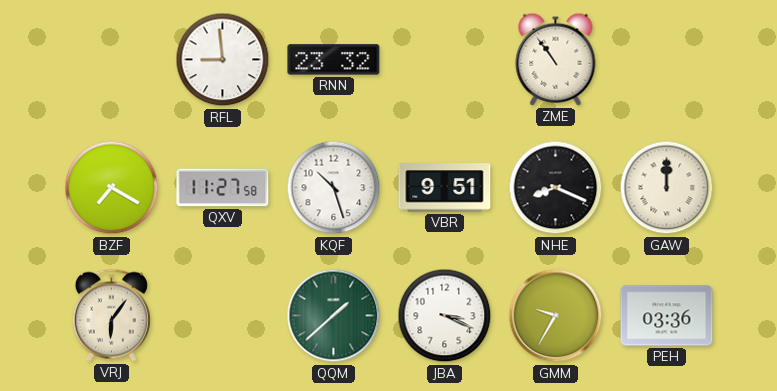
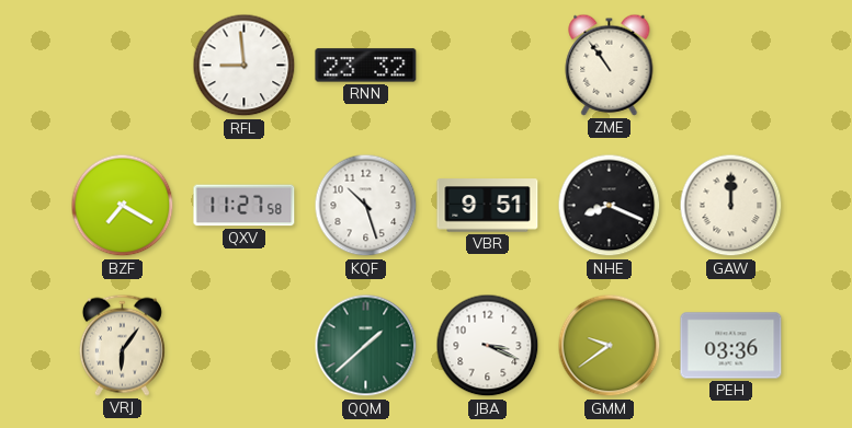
GMM: 9:35 -> 9:39 (610, 346)
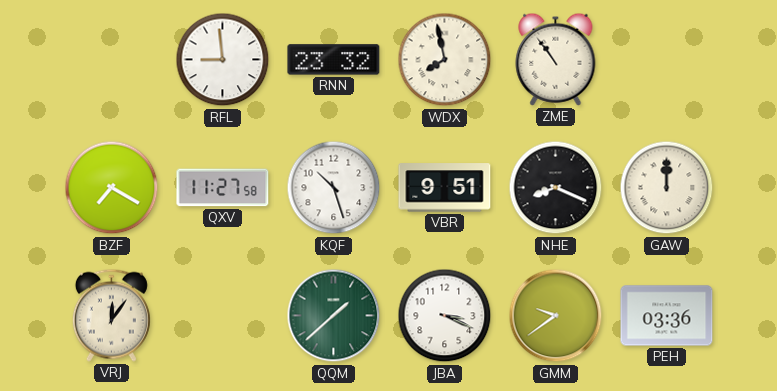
WDX: none -> 7:58 (445, 60)
VRJ: 6:06 -> 12:06 (111, 315)
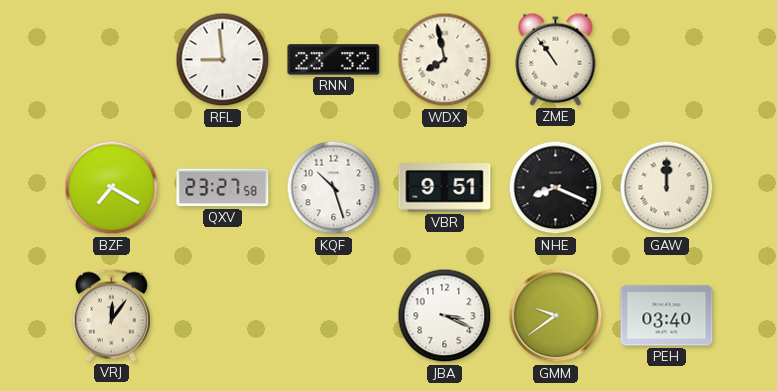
QXV: 11:27 -> 23:27 (223, 188)
QQM: 1:38 -> none (334, 316)
PEH: 03:36 -> 03:40 (667, 316)
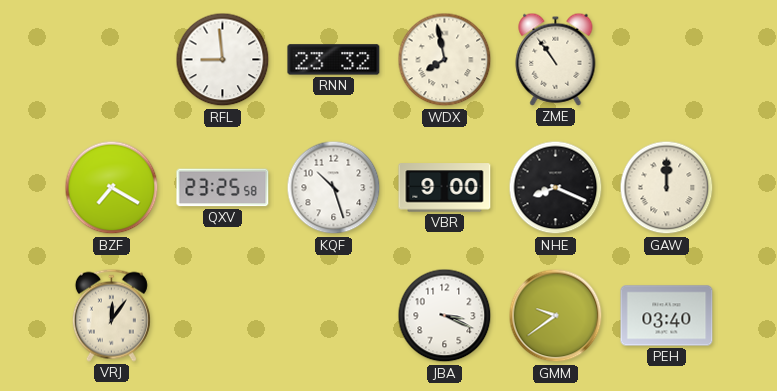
QXV: 23:27 -> 23:25 (223, 188)
VBR: 9:51 -> 9:00 (445, 188)
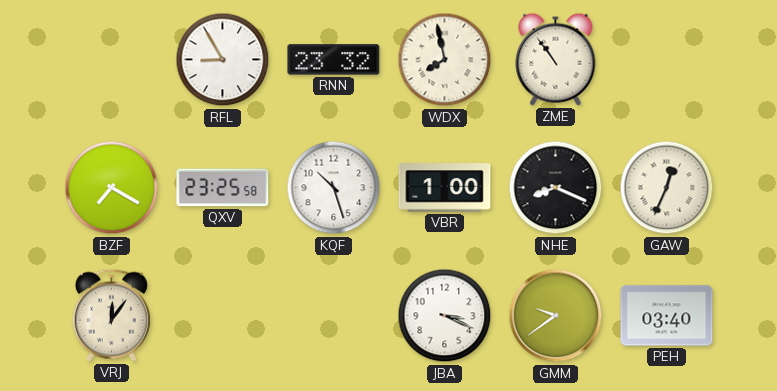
RFL: 8:59 -> 8:55 (223, 60)
VBR: 9:00 -> 1:00 (445, 188)
GAW: 12:00 -> 12:34 (667, 188)
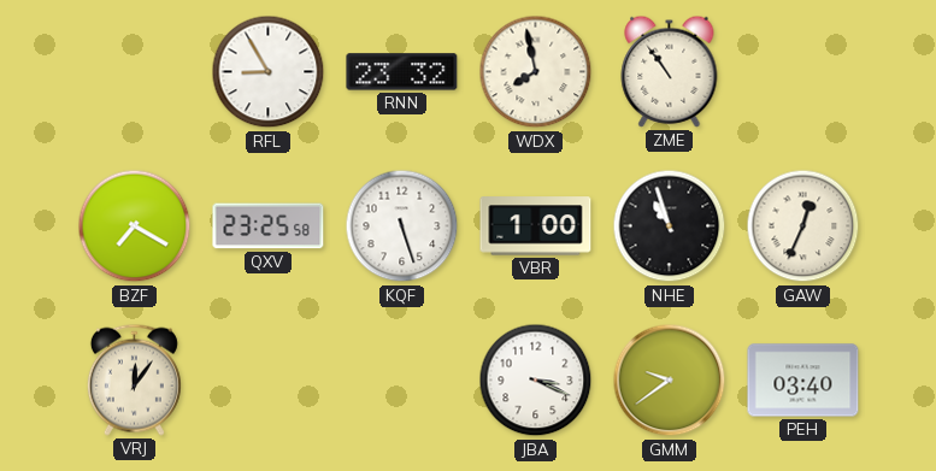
KQF: 10:27 -> 5:27 (402, 226)
NHE: 8:19 -> 10:57 (670, 226)
